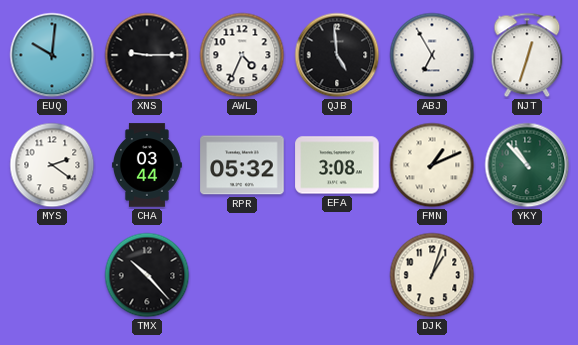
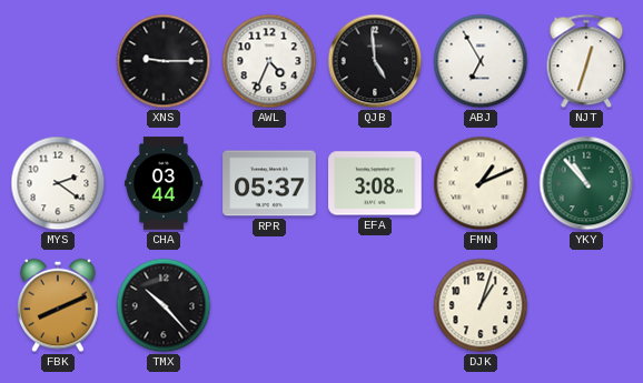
EUQ: 10:01 -> none (52, 55)
RPR: 05:32 -> 05:37 (269, 183)
FBK: none -> 8:11 (58, 305)
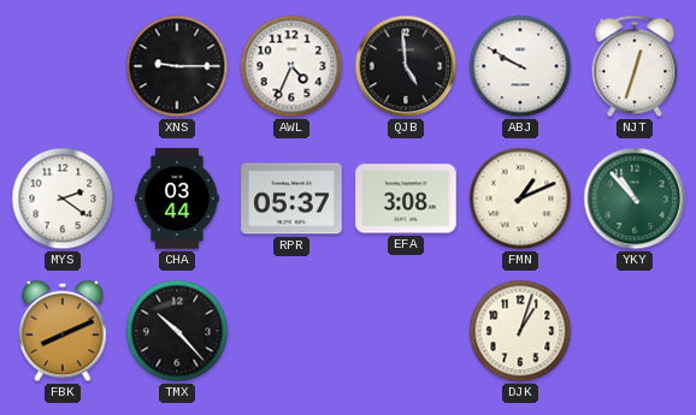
ABJ: 6:55 -> 9:50 (520, 66)
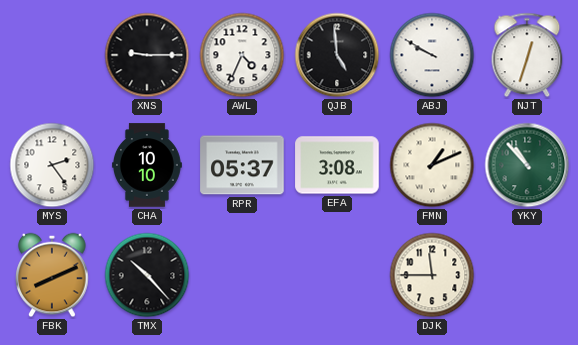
MYS: 2:21 -> 2:24 (52, 165)
CHA: 03:44 -> 10:10 (147, 165)
DJK: 1:03 -> 11:45 (432, 275)
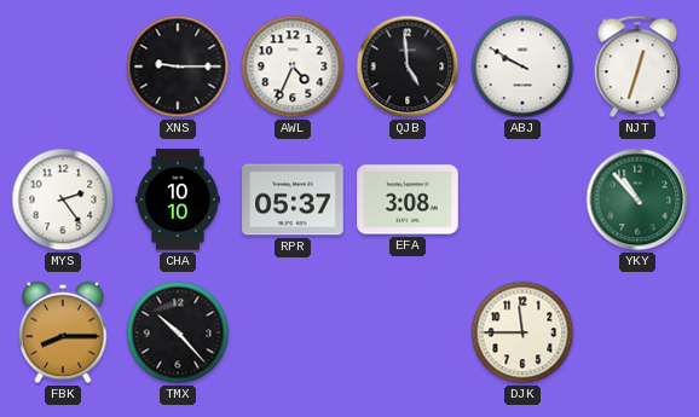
FMN: 1:11 -> none (432, 165)
FBK: 8:11 -> 8:15 (63, 332)
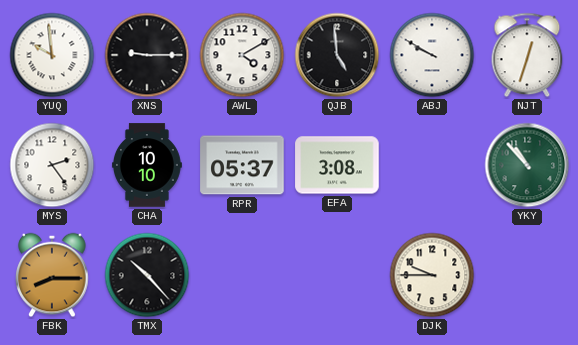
YUQ: none -> 9:59 (52, 55)
AWL: 4:34 -> 4:10 (242, 55)
DJK: 11:45 -> 9:45 (432, 275)
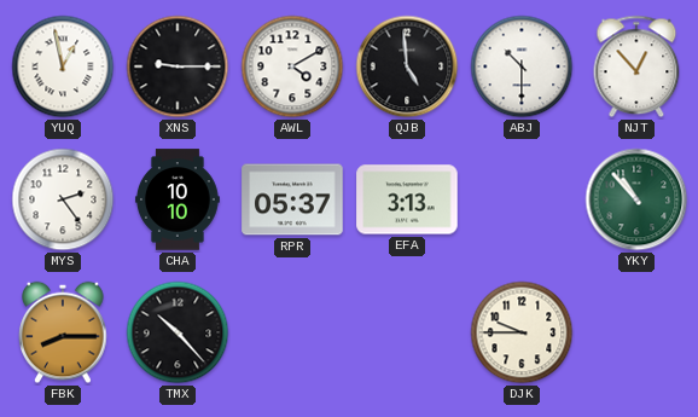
YUQ: 9:59 -> 12:58 (63, 66)
ABJ: 9:50 -> 10:30 (522, 66)
NJT: 12:33 -> 12:53 (636, 66)
EFA: 3:08 -> 3:13 (407, 199)
